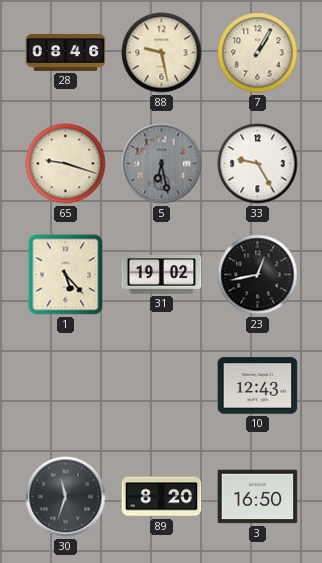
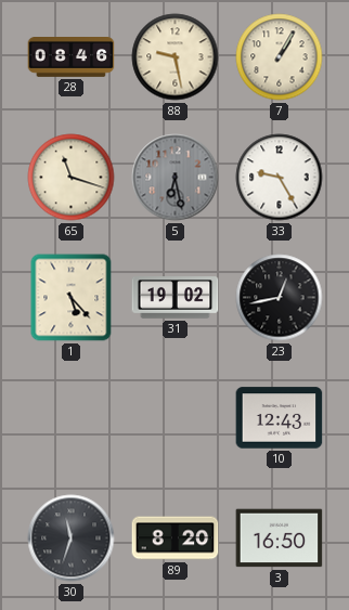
65: 9:18 -> 11:18 (72, 178)
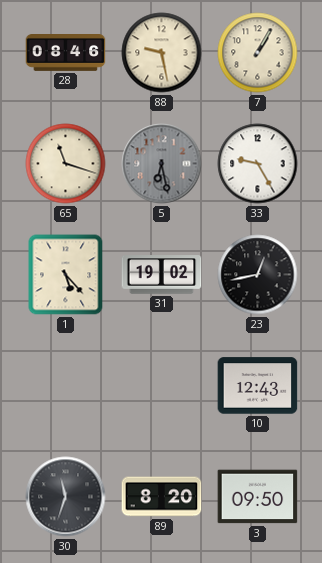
3: 16:50 -> 09:50 (258, 497)
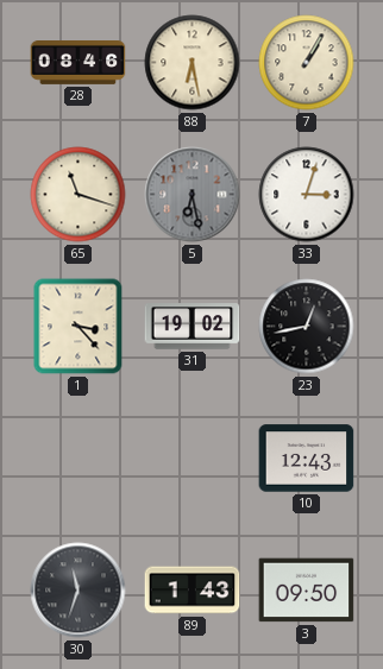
88: 9:28 -> 6:28 (193, 63)
33: 9:25 -> 3:03 (307, 195)
1: 5:23 -> 3:23 (79, 327)
89: 8:20 -> 1:43 (193, 591)
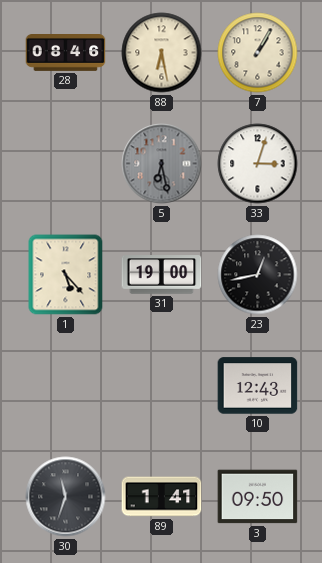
65: 11:18 -> none (79, 195)
1: 3:23 -> 5:23 (66, 275)
31: 19:02 -> 19:00 (162, 275)
89: 1:43 -> 1:41 (162, 497)
